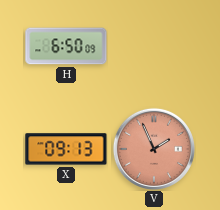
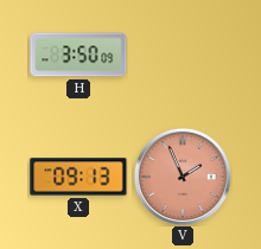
H: 6:50 -> 3:50 (78, 55)
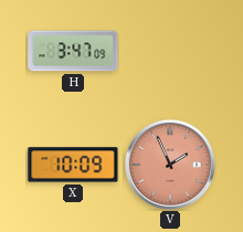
H: 3:50 -> 3:47 (73, 51)
X: 09:13 -> 10:09 (73, 165)
